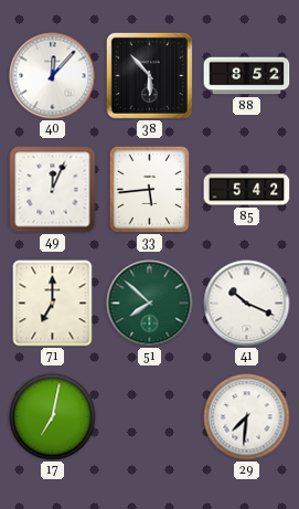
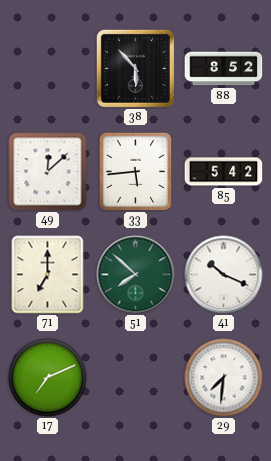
40: 12:07 -> none (53, 76)
49: 12:04 -> 12:08 (48, 172)
17: 7:02 -> 7:11 (48, 378)
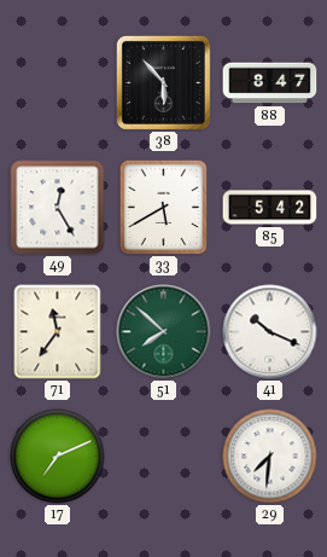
88: 8:52 -> 8:47 (270, 83)
49: 12:08 -> 12:25 (58, 208)
33: 5:44 -> 5:40 (164, 207)
71: 7:00 -> 11:36 (58, 332)
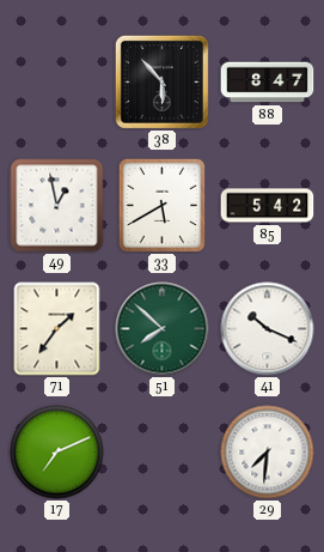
49: 12:25 -> 12:58 (57, 206)
71: 11:36 -> 1:36 (57, 329)
